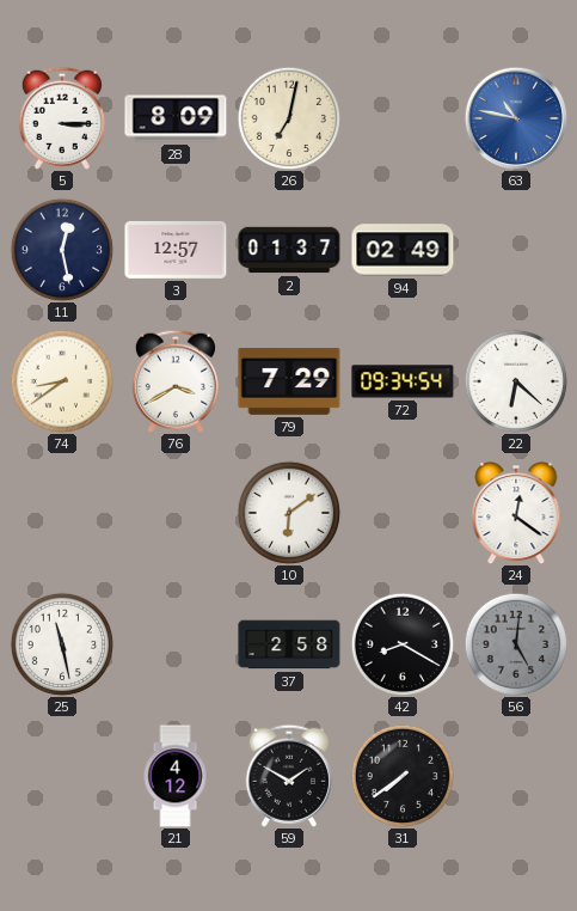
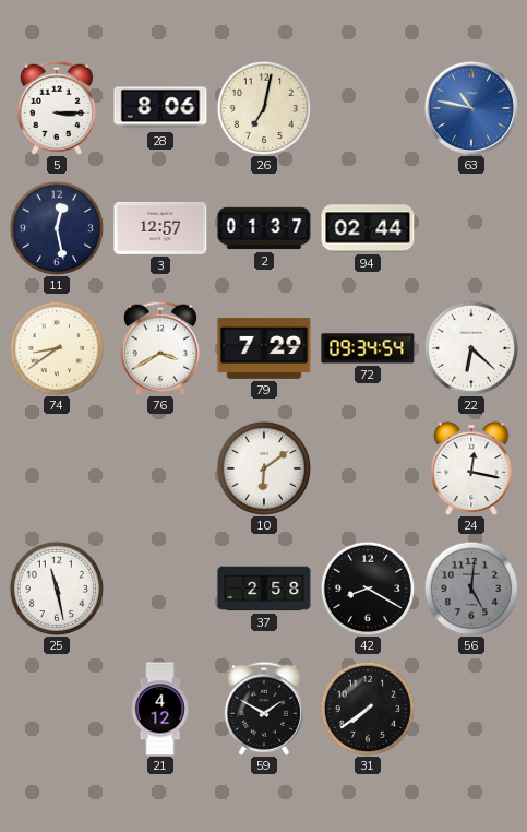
28: 8:09 -> 8:06 (160, 108)
94: 02:49 -> 02:44 (368, 228)
24: 12:21 -> 12:17 (471, 468)
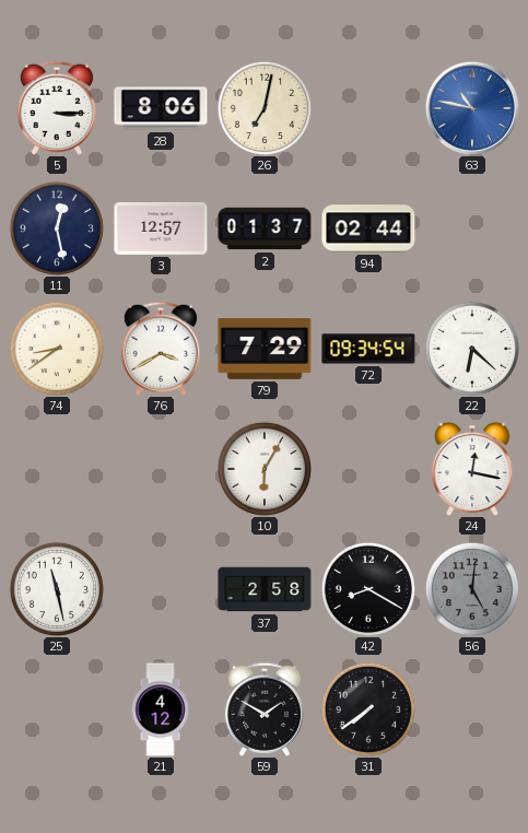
10: 6:09 -> 6:05 (265, 469)
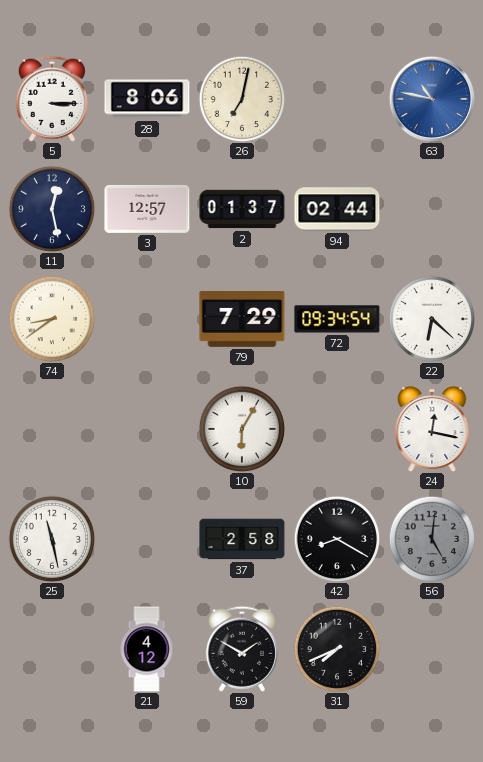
76: 3:40 -> none (161, 349)
31: 7:39 -> 7:41 (337, 649)
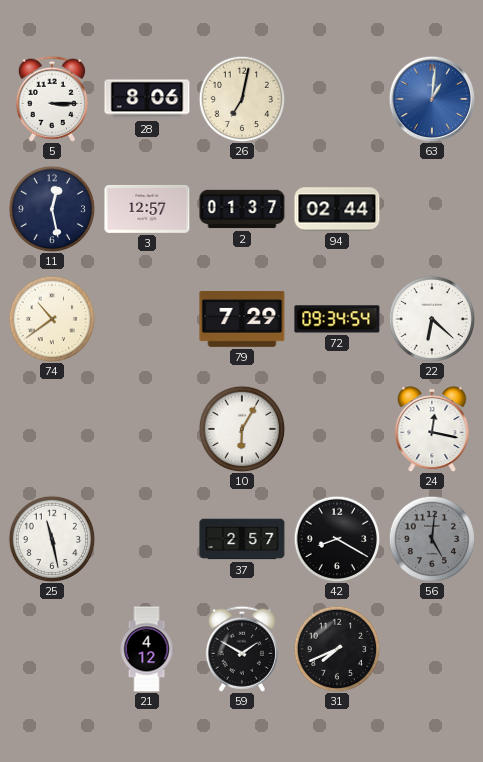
63: 10:47 -> 1:01 (432, 99)
74: 8:39 -> 10:39 (52, 319)
37: 2:58 -> 2:57 (242, 539)
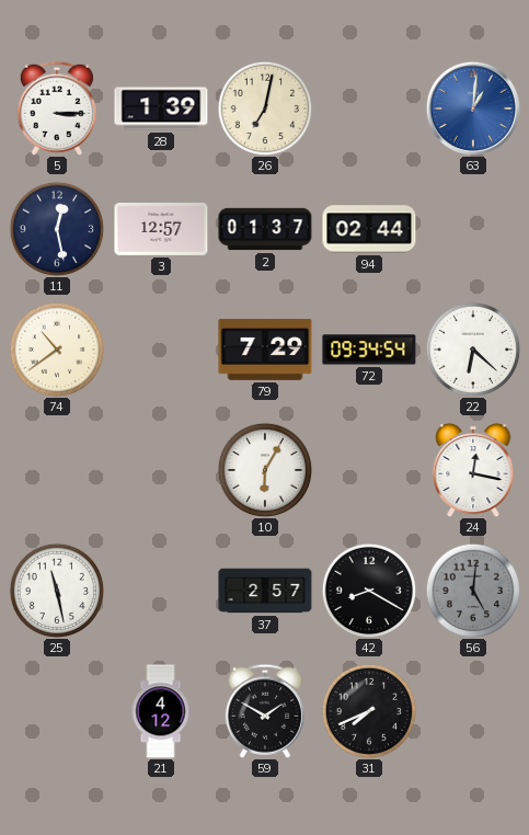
28: 8:06 -> 1:39 (161, 108)
